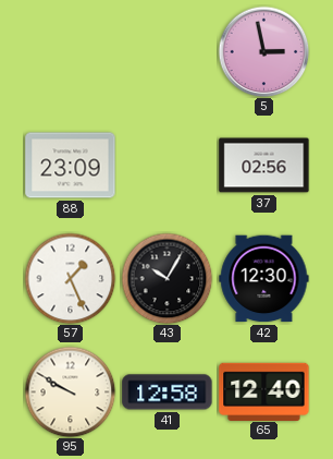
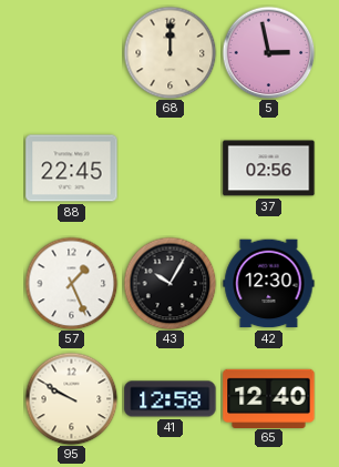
68: none -> 12:00 (169, 52)
88: 23:09 -> 22:45 (72, 169)
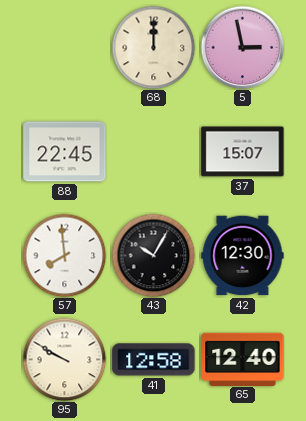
37: 02:56 -> 15:07 (243, 152)
57: 1:26 -> 7:59 (64, 255)
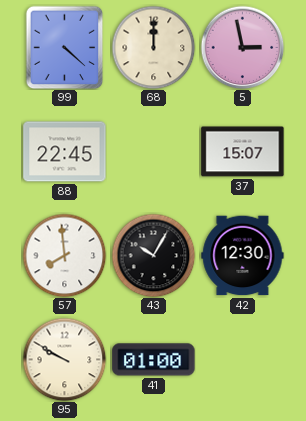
99: none -> 4:22 (65, 47)
41: 12:58 -> 01:00 (154, 360)
65: 12:40 -> none (243, 359)
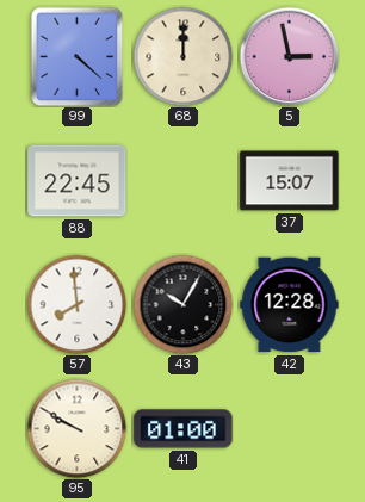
42: 12:30 -> 12:28 (290, 305)
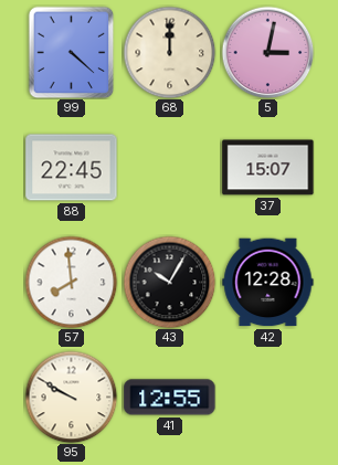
5: 2:58 -> 3:02 (267, 52)
41: 01:00 -> 12:55 (170, 398)
